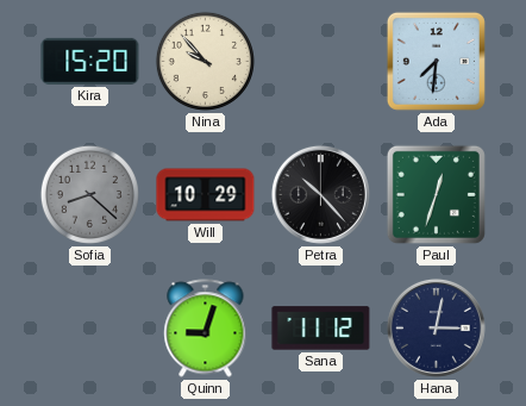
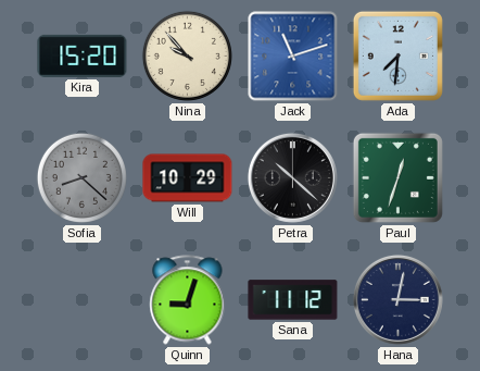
Jack: none -> 11:12 (293, 57)
Petra: 10:23 -> 10:22 (292, 177)
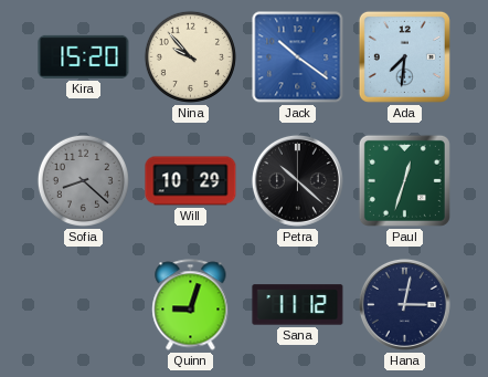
Jack: 11:12 -> 10:21 (298, 57)
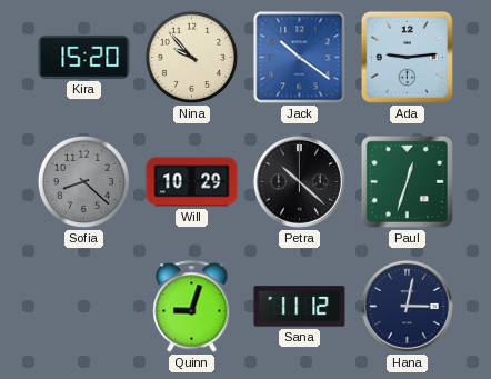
Ada: 7:31 -> 9:14 (407, 57)
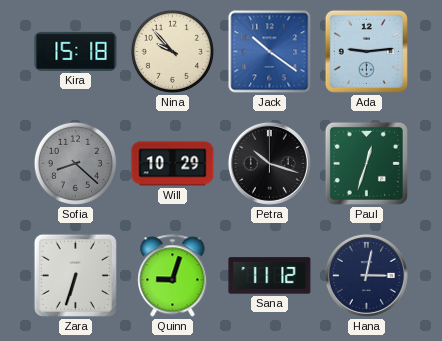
Kira: 15:20 -> 15:18 (76, 51)
Petra: 10:22 -> 10:18 (269, 163)
Zara: none -> 6:33 (75, 275)
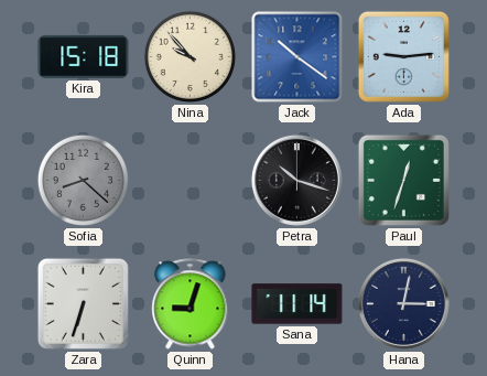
Will: 10:29 -> none (173, 164)
Sana: 11:12 -> 11:14 (297, 304)
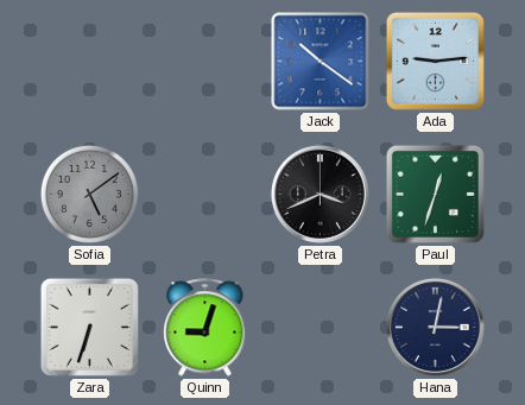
Kira: 15:18 -> none (84, 56)
Nina: 9:53 -> none (190, 56)
Sofia: 8:22 -> 5:09 (89, 194)
Petra: 10:18 -> 3:41 (320, 194)
Sana: 11:14 -> none (297, 304)
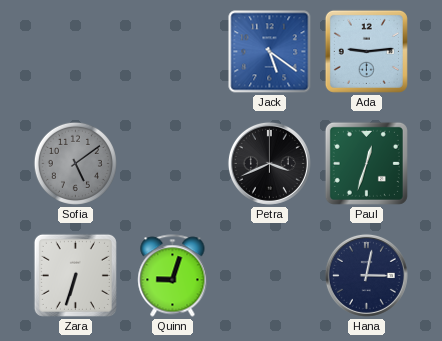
Jack: 10:21 -> 5:21 (270, 52)
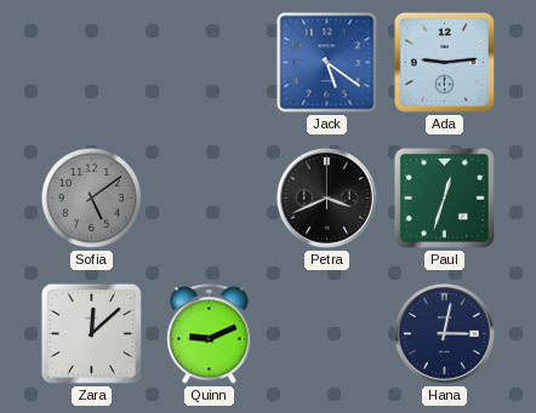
Zara: 6:33 -> 12:08 (91, 333)
Quinn: 9:03 -> 9:11 (210, 334)
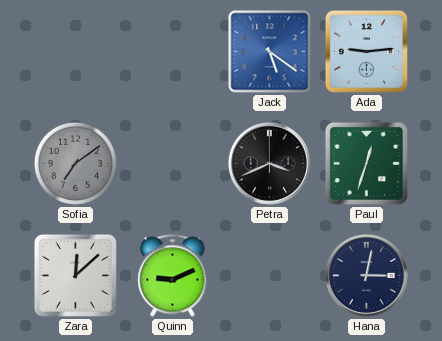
Sofia: 5:09 -> 7:09 (75, 163)
